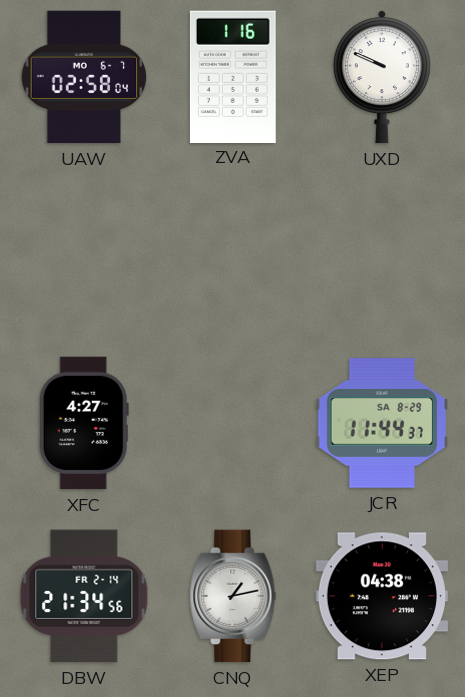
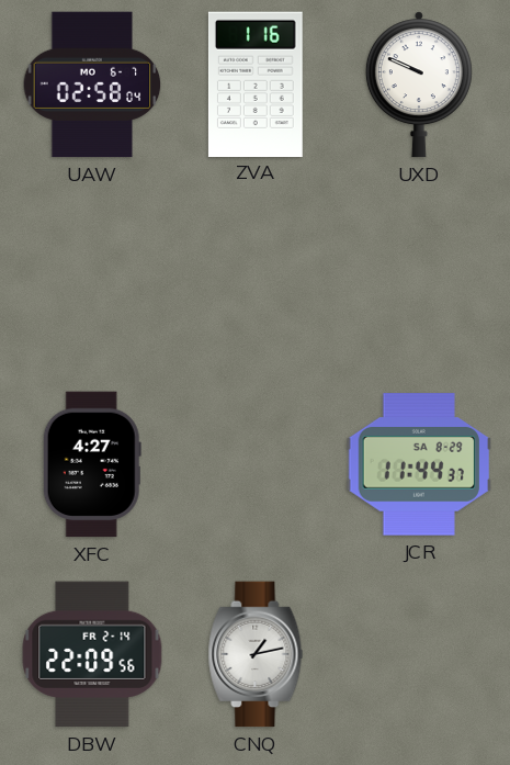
DBW: 21:34 -> 22:09 (92, 654)
XEP: 04:38 -> none (381, 596)
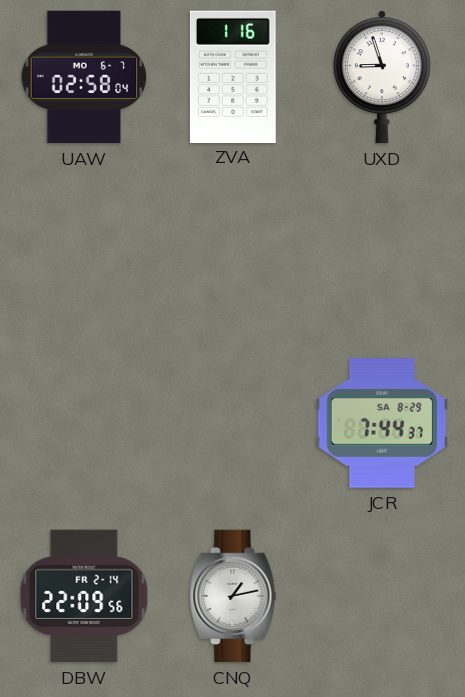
UXD: 9:49 -> 8:57 (382, 77)
XFC: 4:27 -> none (92, 464)
JCR: 11:44 -> 7:44 (382, 423)
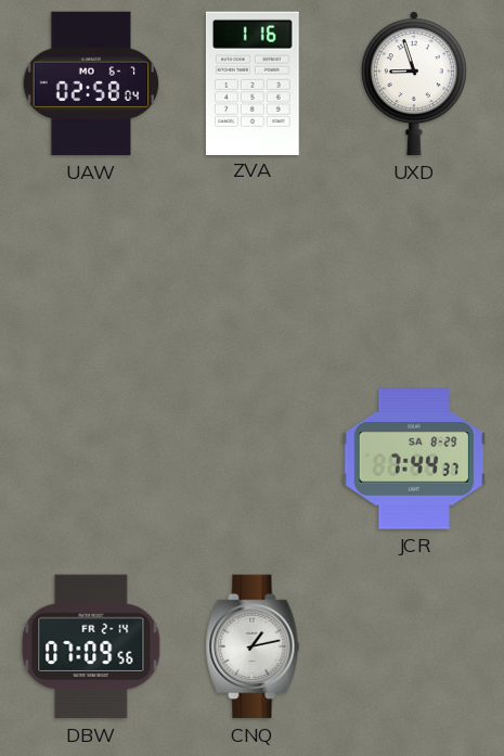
DBW: 22:09 -> 07:09 (91, 646)
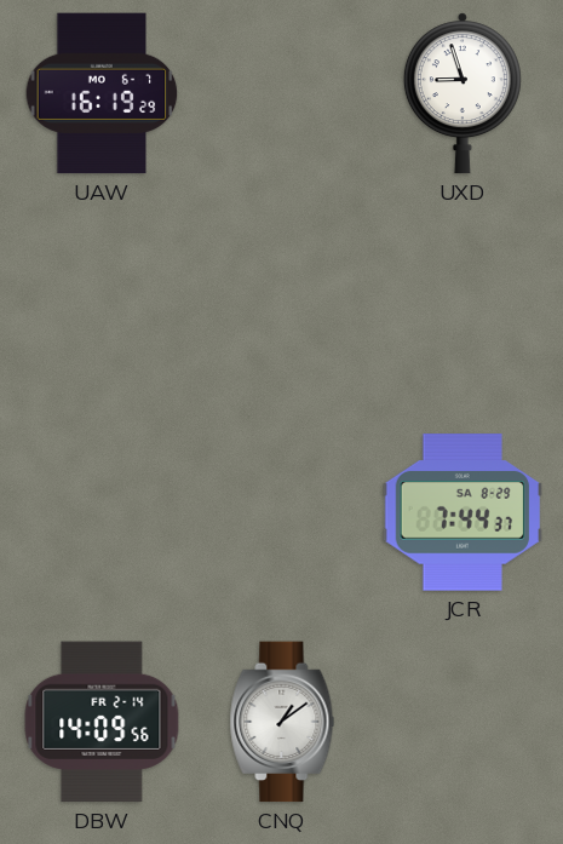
UAW: 02:58 -> 16:19 (102, 93)
ZVA: 1:16 -> none (253, 82)
DBW: 07:09 -> 14:09 (102, 722)
CNQ: 1:13 -> 1:09 (282, 722)
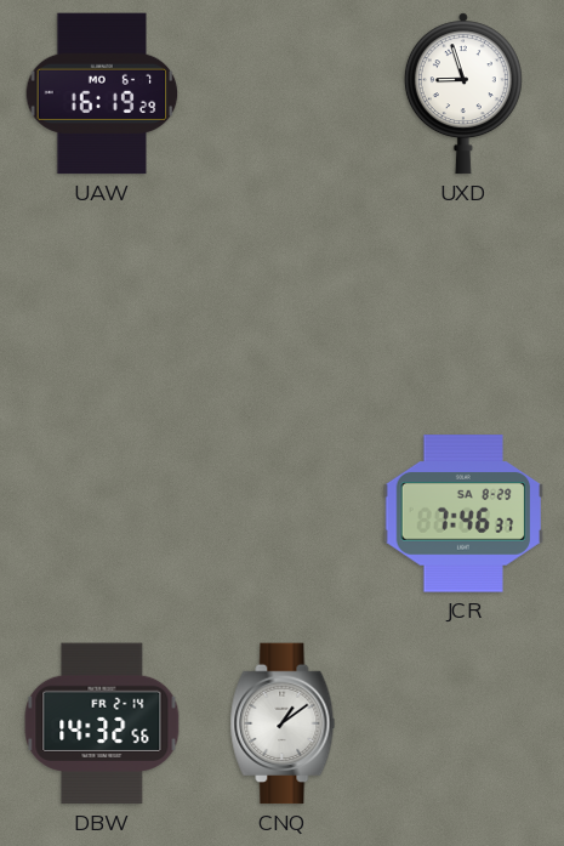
JCR: 7:44 -> 7:46 (463, 513)
DBW: 14:09 -> 14:32 (102, 723)
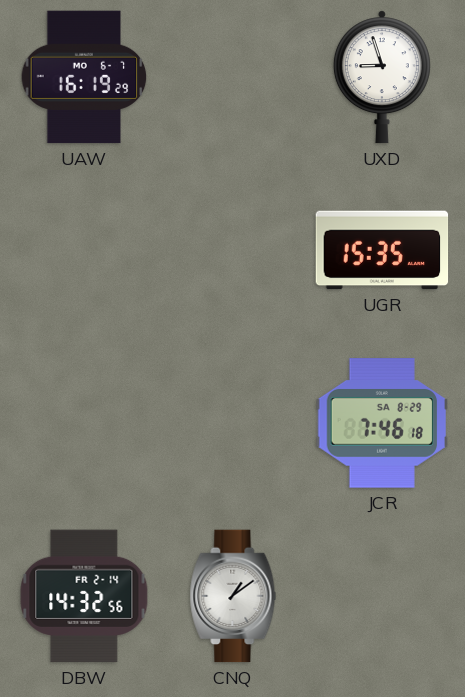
UGR: none -> 15:35 (382, 250)
JCR: 7:46:37 -> 7:46:18 (382, 423)
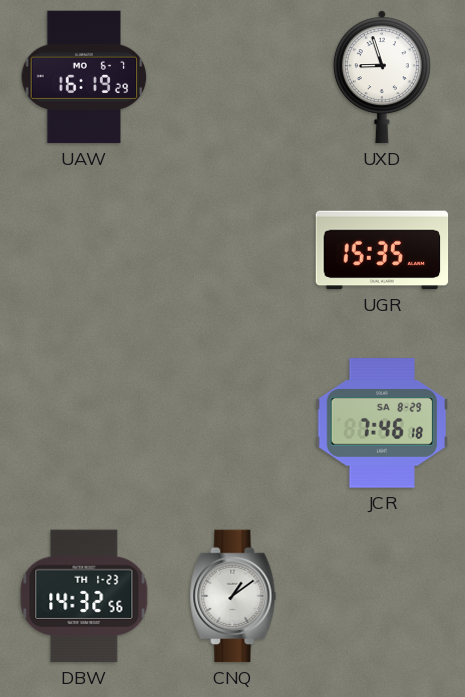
DBW date: FR 2-14 -> TH 1-23 (84, 596)
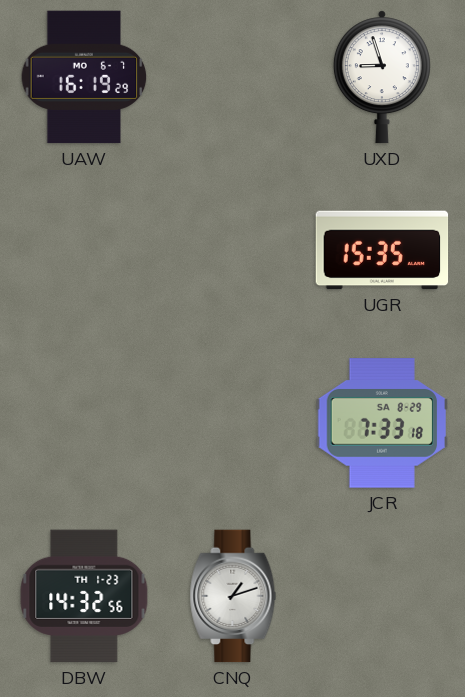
JCR: 7:46 -> 7:33 (382, 423)
CNQ: 1:09 -> 1:12 (233, 596)
